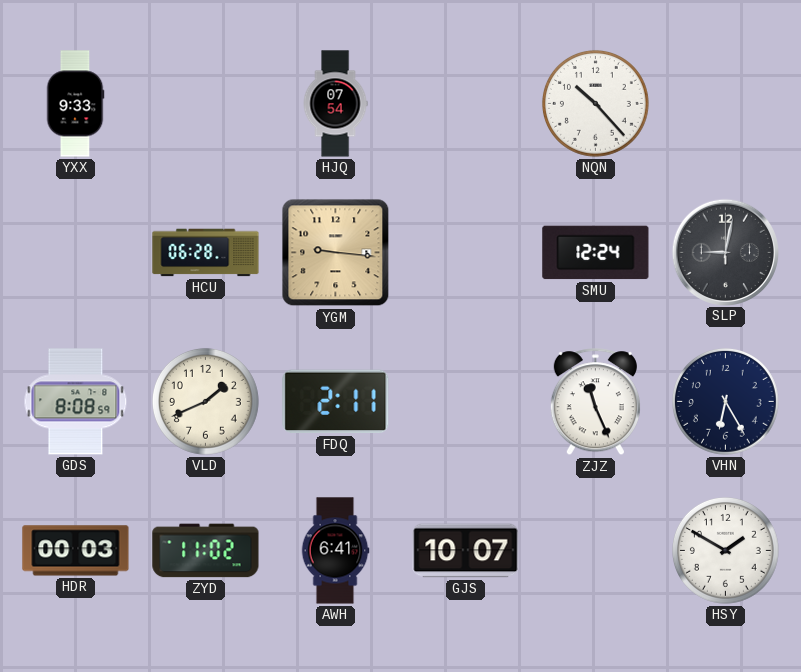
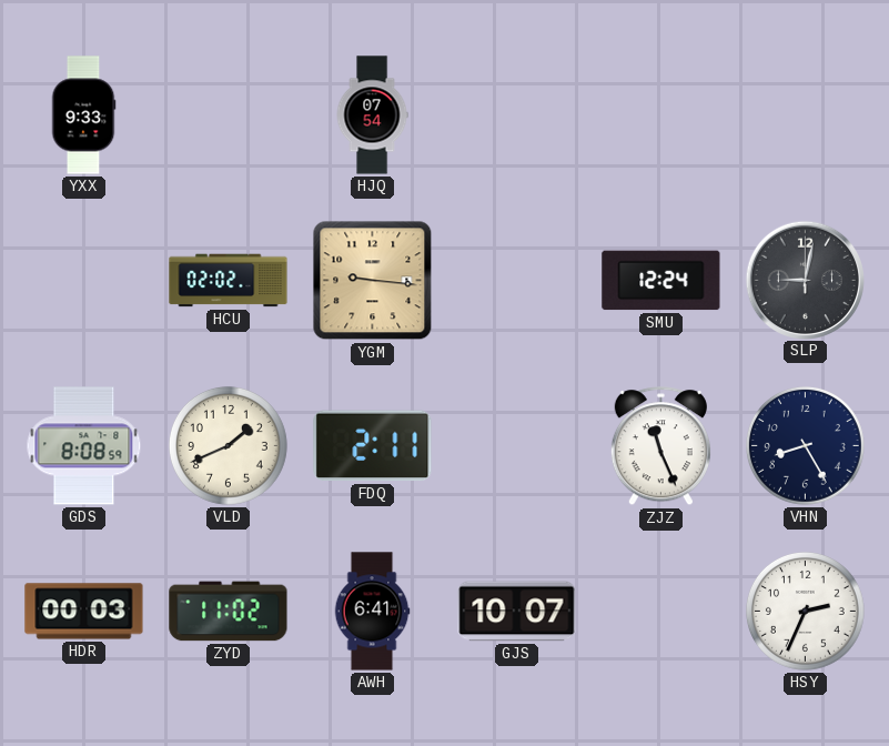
NQN: 10:23 -> none (595, 103)
HCU: 06:28 -> 02:02 (229, 281)
VHN: 6:25 -> 8:25 (805, 445)
HSY: 1:50 -> 2:34 (805, 611)
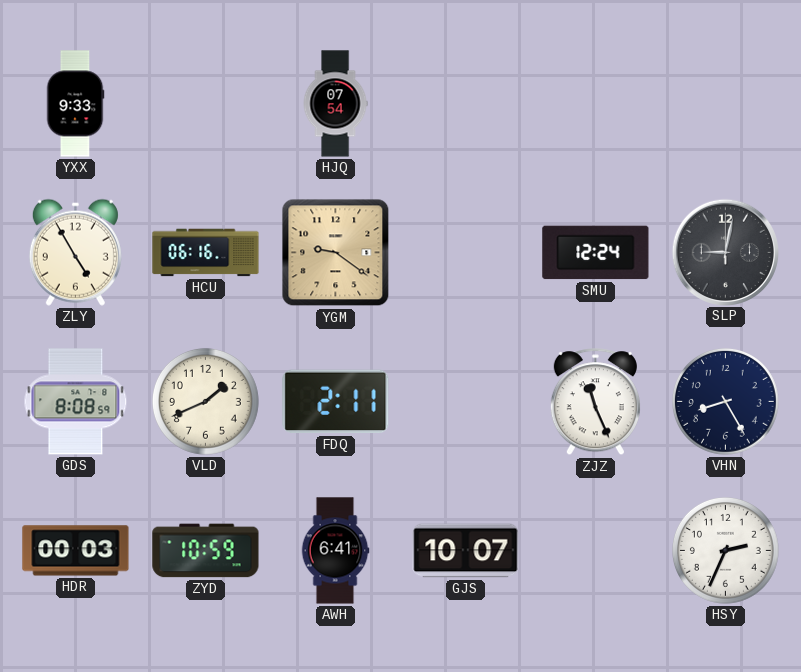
ZLY: none -> 4:55 (75, 252)
HCU: 02:02 -> 06:16 (206, 253)
YGM: 9:16 -> 9:21 (336, 253)
ZYD: 11:02 -> 10:59 (206, 551)
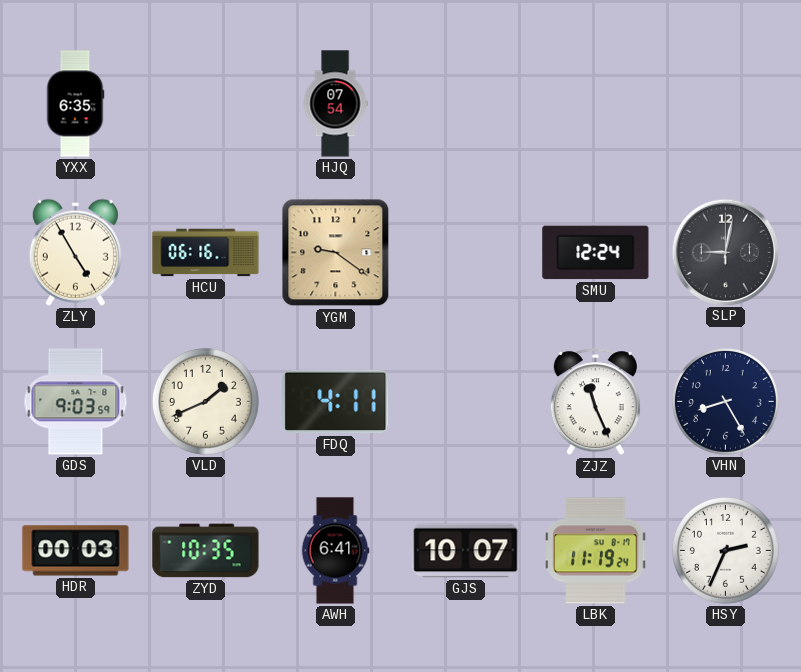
YXX: 9:33 -> 6:35 (75, 104)
GDS: 8:08 -> 9:03 (76, 402)
FDQ: 2:11 -> 4:11 (336, 402)
ZYD: 10:59 -> 10:35 (206, 551)
LBK: none -> 11:19 (596, 551)
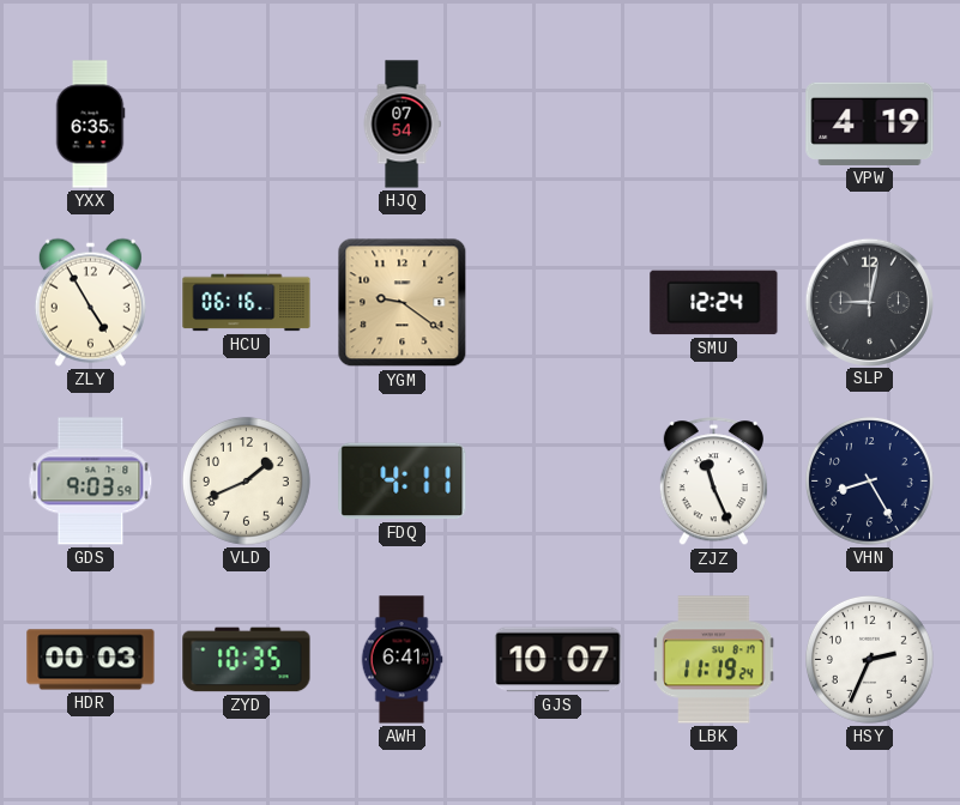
VPW: none -> 4:19 (870, 123)
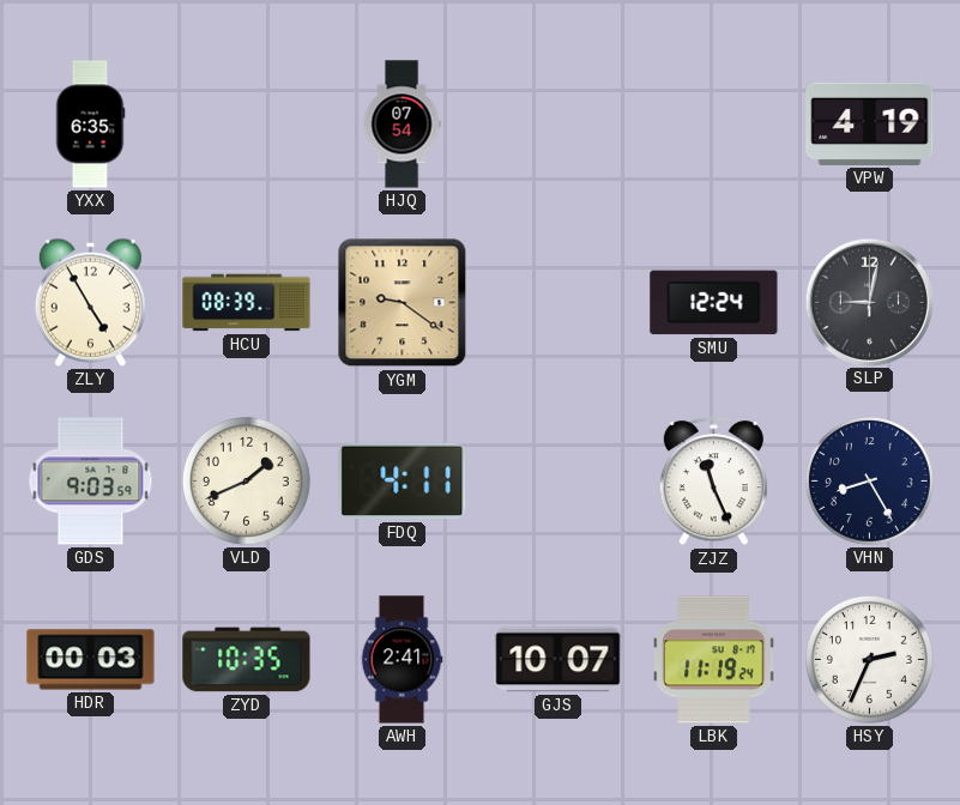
HCU: 06:16 -> 08:39 (247, 303)
AWH: 6:41 -> 2:41 (401, 660)
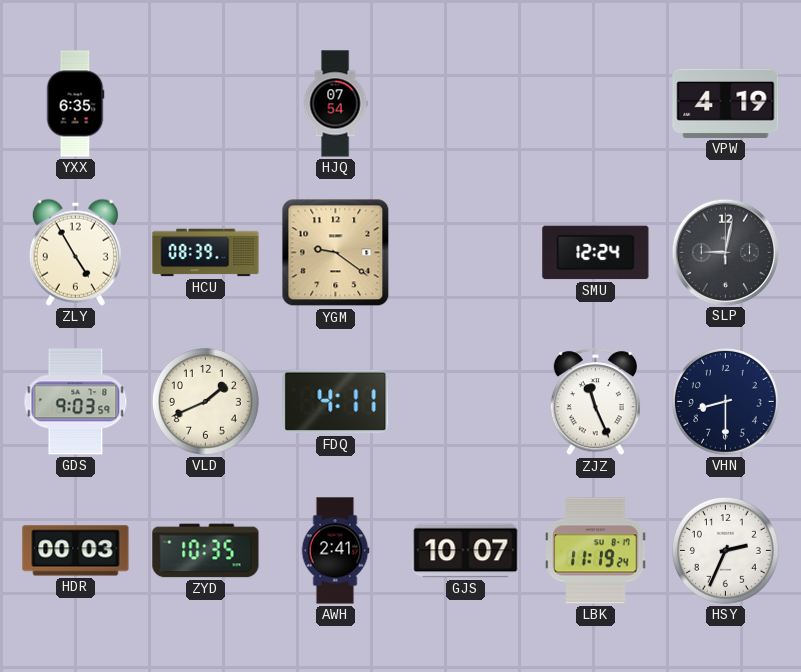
VHN: 8:25 -> 8:30 (725, 401)
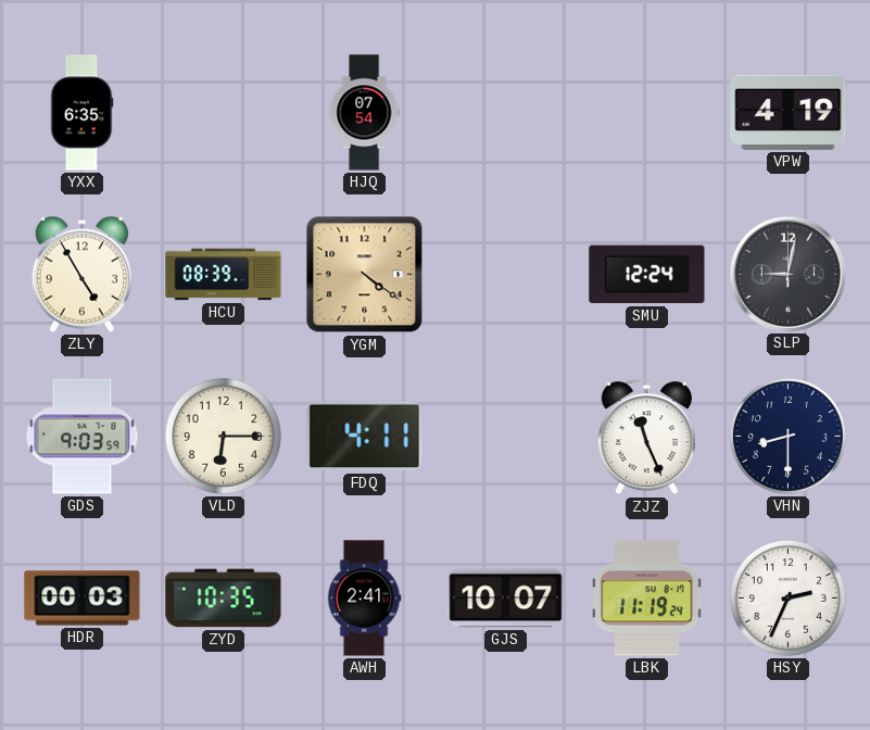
YGM: 9:21 -> 4:21 (365, 275)
VLD: 1:41 -> 6:15 (223, 436)
